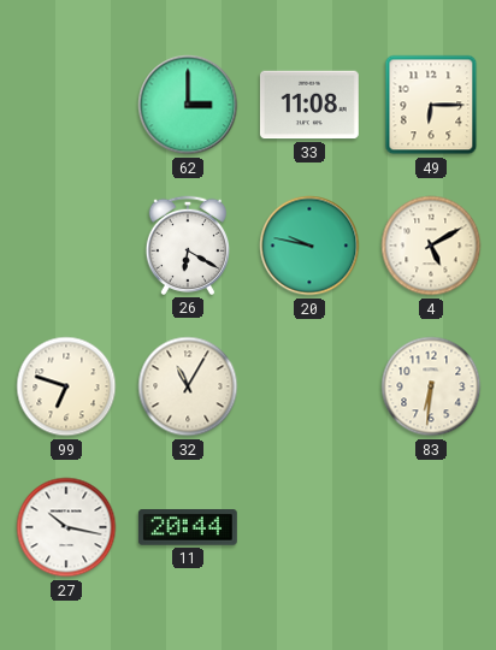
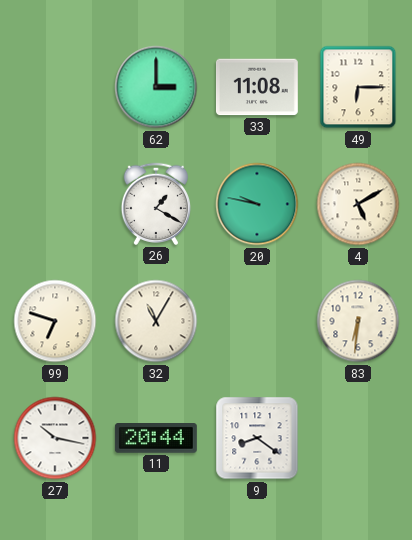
26: 6:20 -> 1:20 (155, 204)
9: none -> 8:21 (257, 438)
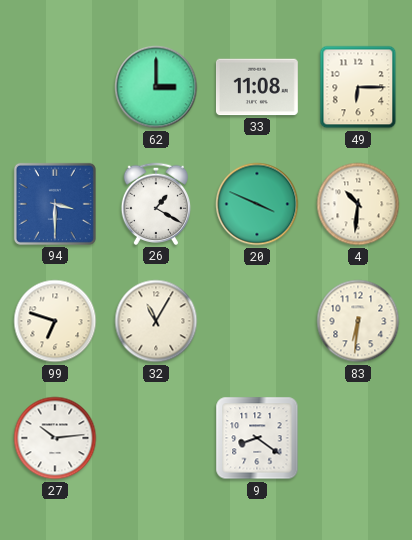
94: none -> 3:30 (55, 204)
20: 9:47 -> 3:49 (257, 204)
4: 5:10 -> 10:31 (358, 204)
27: 10:17 -> 10:14 (55, 438)
11: 20:44 -> none (156, 439)
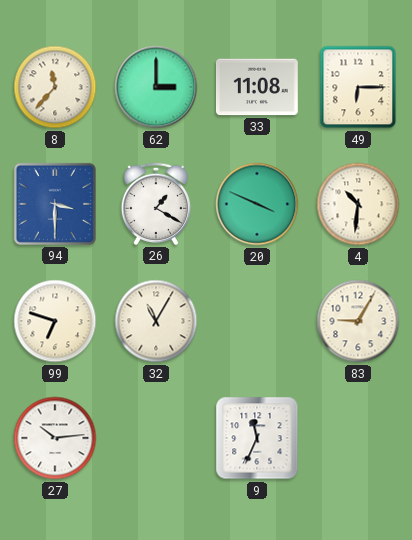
8: none -> 11:37 (55, 87)
83: 6:31 -> 9:05 (358, 321)
9: 8:21 -> 11:34 (257, 438)
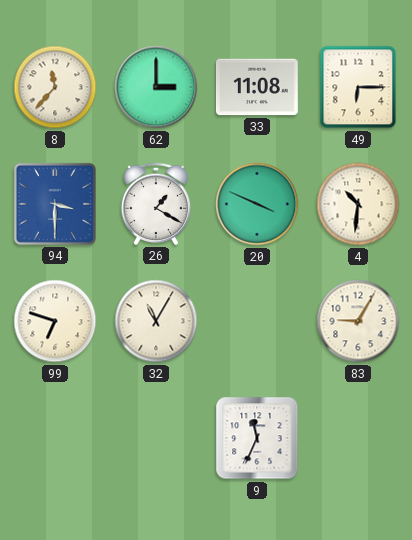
27: 10:14 -> none (55, 438)
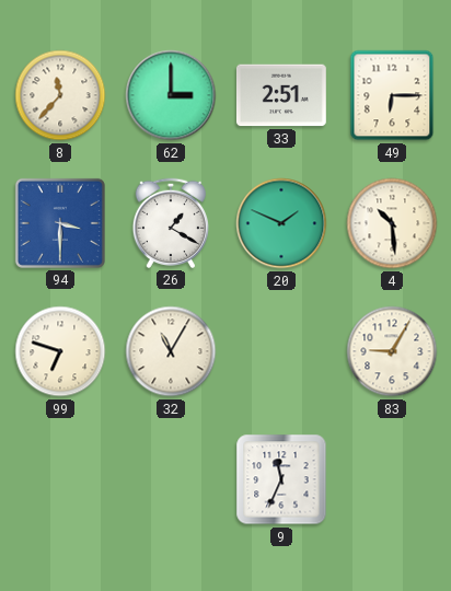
33: 11:08 -> 2:51 (281, 95)
20: 3:49 -> 1:49 (281, 223)
4: 10:31 -> 10:29 (392, 223)
